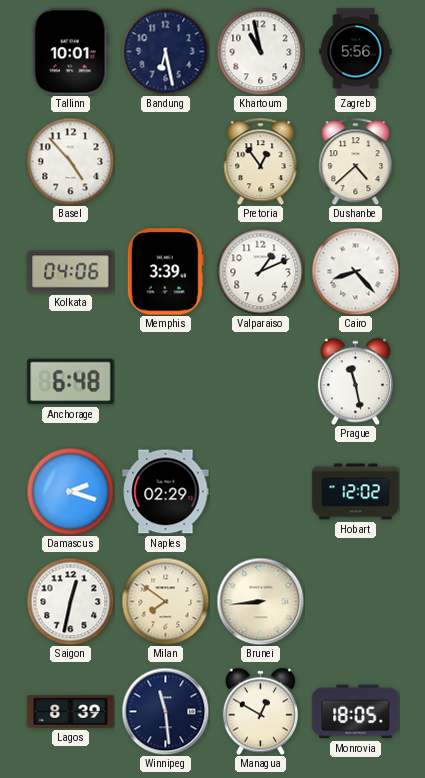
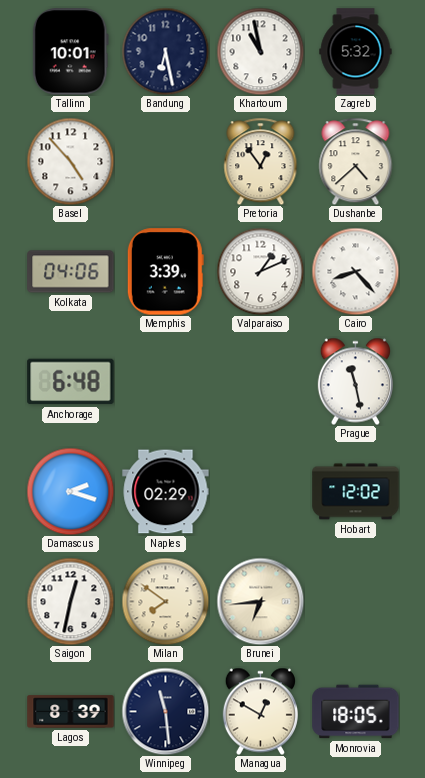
Zagreb: 5:56 -> 5:32 (356, 52)
Brunei: 8:44 -> 6:44 (260, 601)
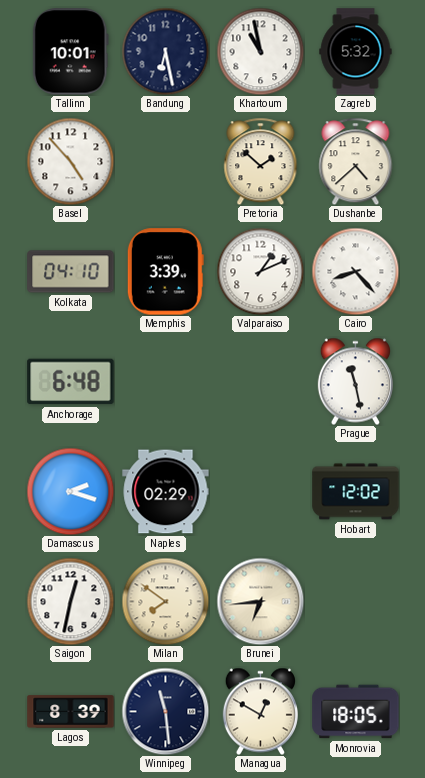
Pretoria: 12:54 -> 1:52 (261, 161)
Kolkata: 04:06 -> 04:10 (71, 272)
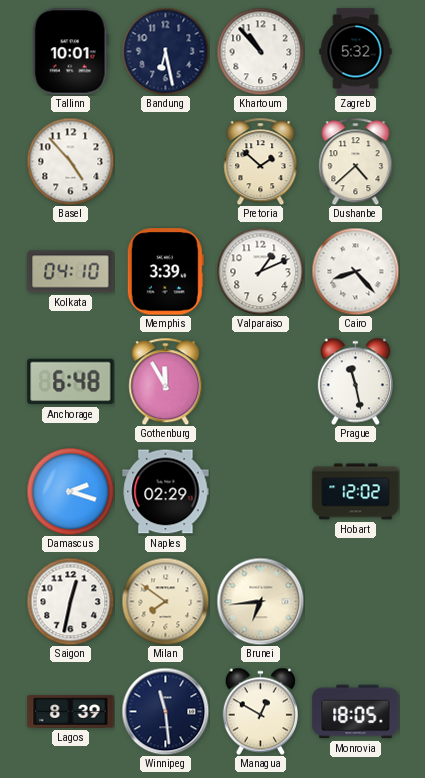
Khartoum: 10:58 -> 10:53 (260, 51)
Gothenburg: none -> 11:55 (166, 381)
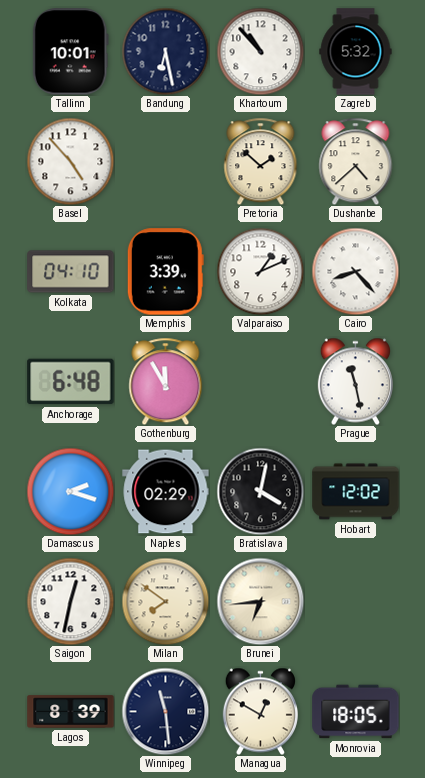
Bratislava: none -> 4:02 (260, 491)
